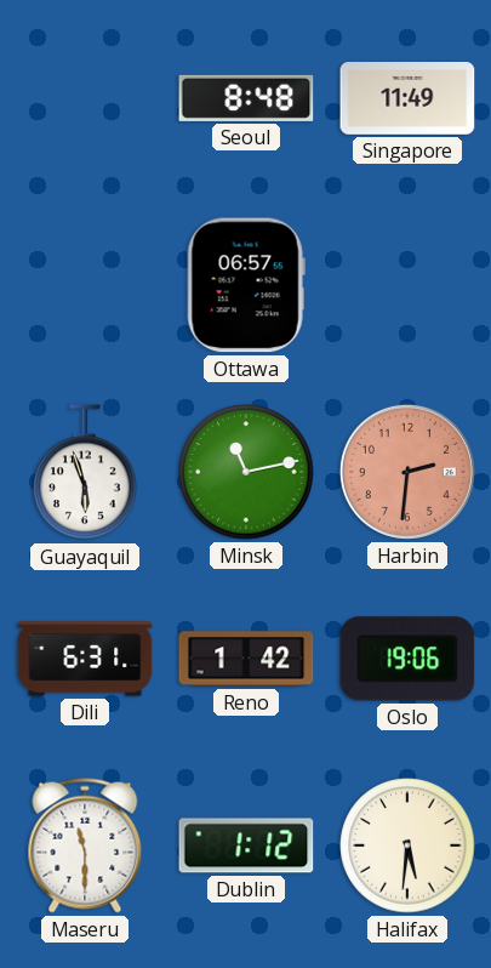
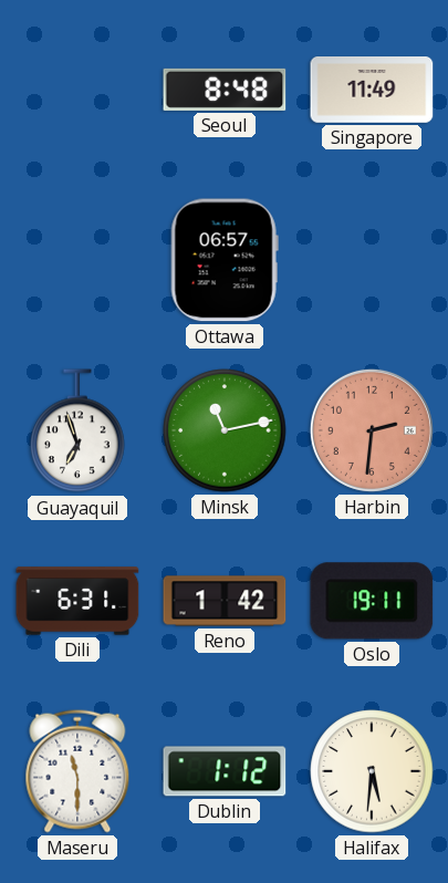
Guayaquil: 5:57 -> 6:57 (77, 432)
Oslo: 19:06 -> 19:11 (372, 601)
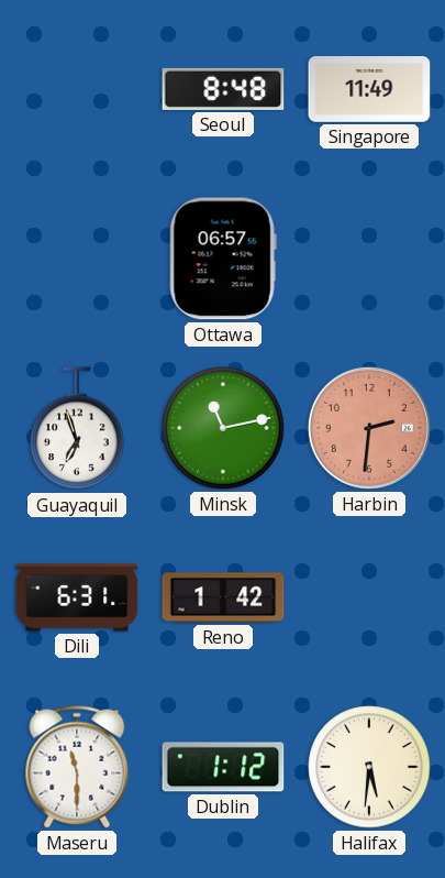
Oslo: 19:11 -> none (372, 601)
